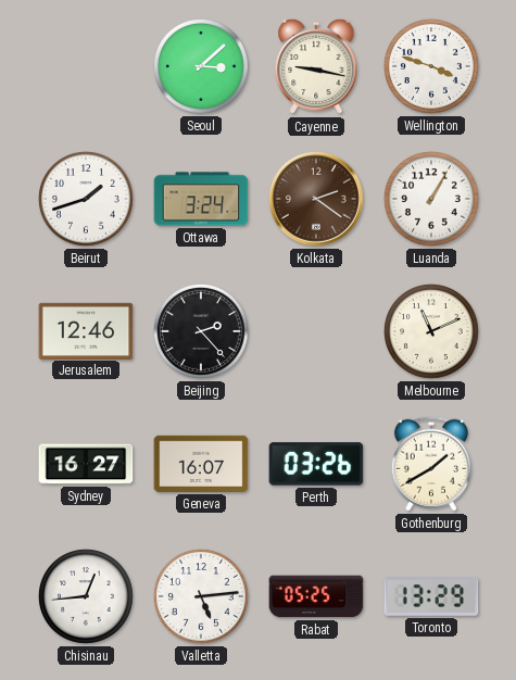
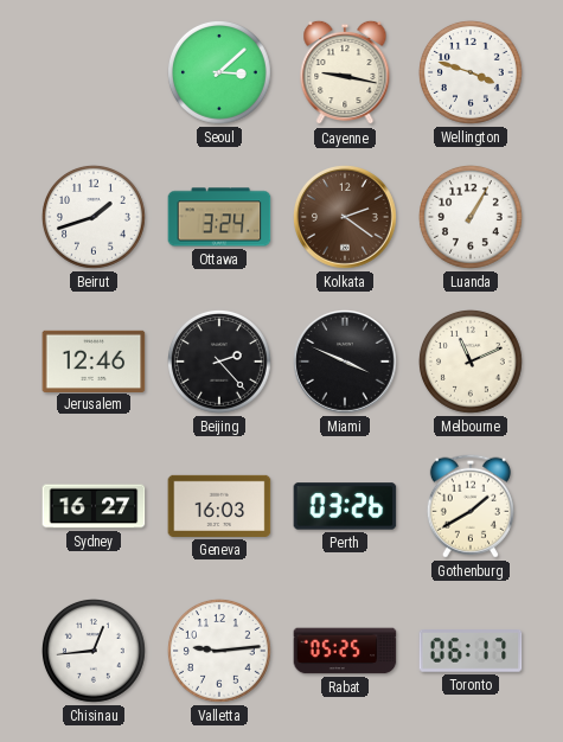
Miami: none -> 3:49 (346, 363)
Geneva: 16:07 -> 16:03 (219, 506)
Valletta: 5:14 -> 9:14 (219, 651)
Toronto: 13:29 -> 06:17 (471, 651)
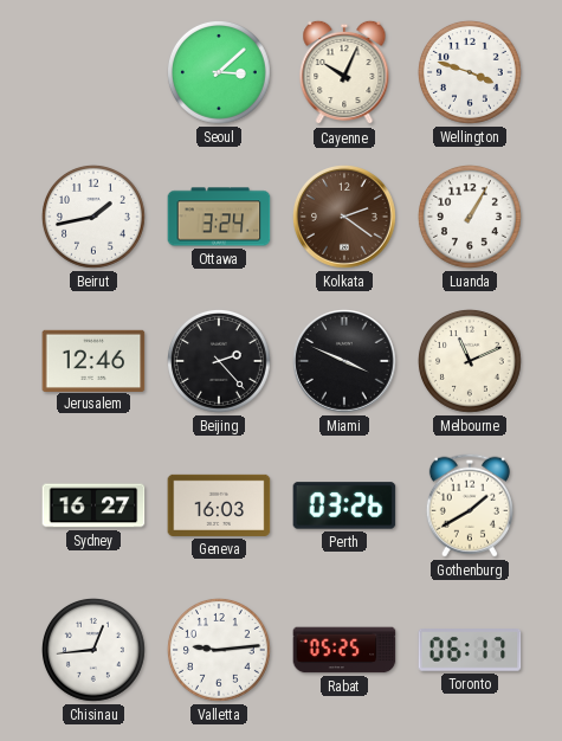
Cayenne: 9:17 -> 10:04 (344, 72)
Beirut: 1:42 -> 1:43 (93, 217)
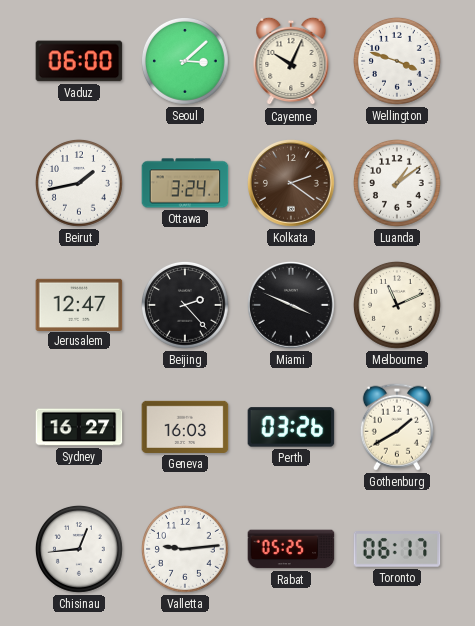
Vaduz: none -> 06:00 (79, 61)
Luanda: 1:05 -> 1:09 (397, 183)
Jerusalem: 12:46 -> 12:47 (79, 304)
